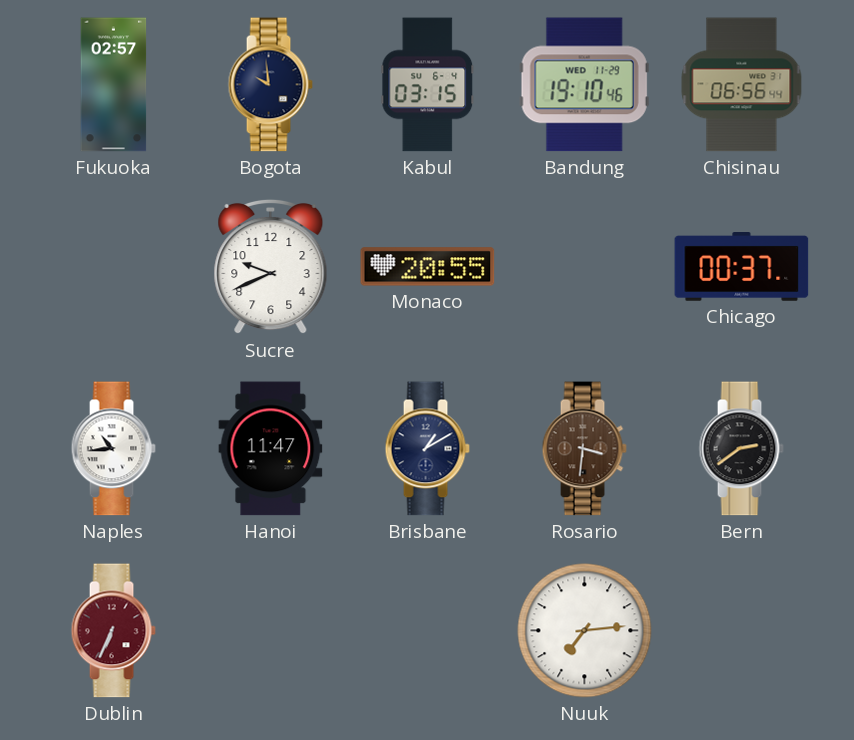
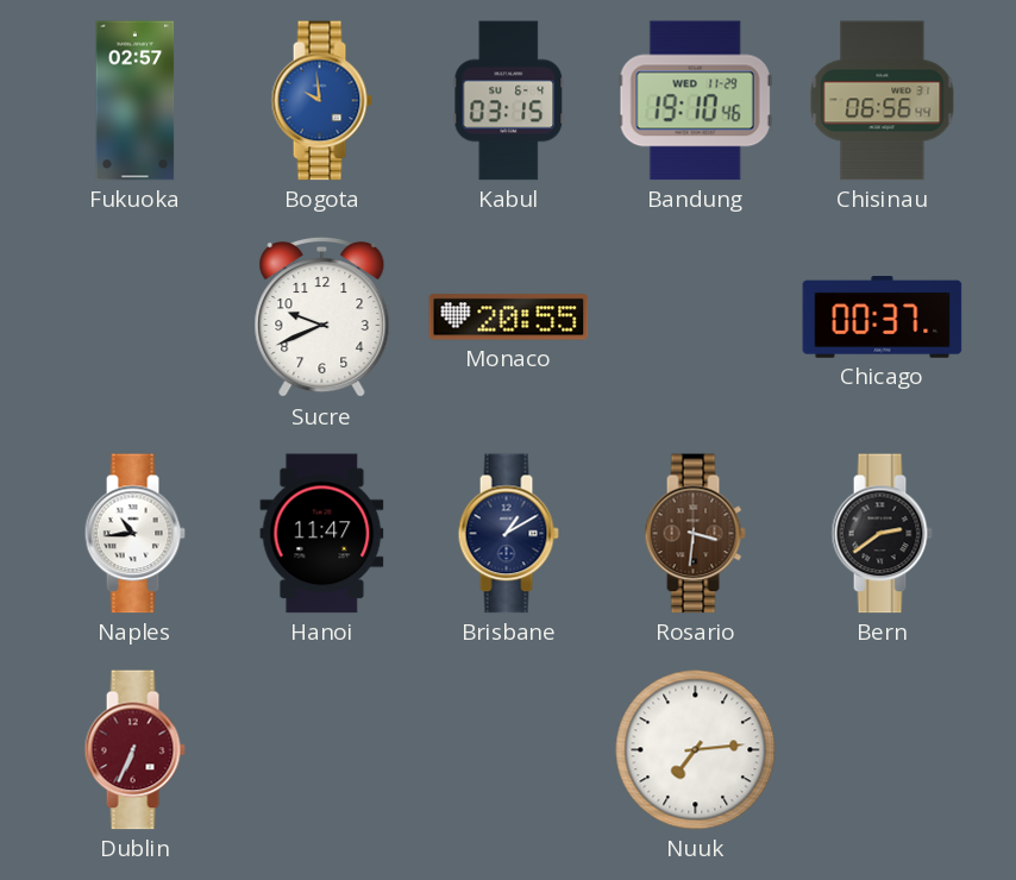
Bogota dial: navy -> blue (321, 101)
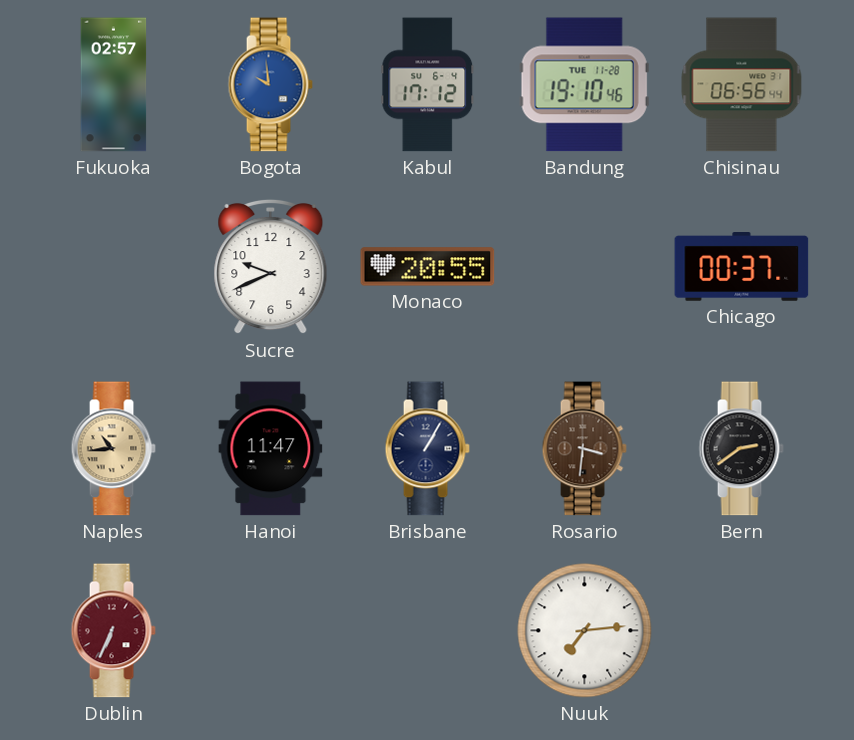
Kabul: 03:15 -> 17:12 (428, 85)
Bandung date: WED 11-29 -> TUE 11-28 (584, 85)
Naples dial: white -> champagne (113, 449)
Brisbane: 1:10 -> 1:05 (427, 449)
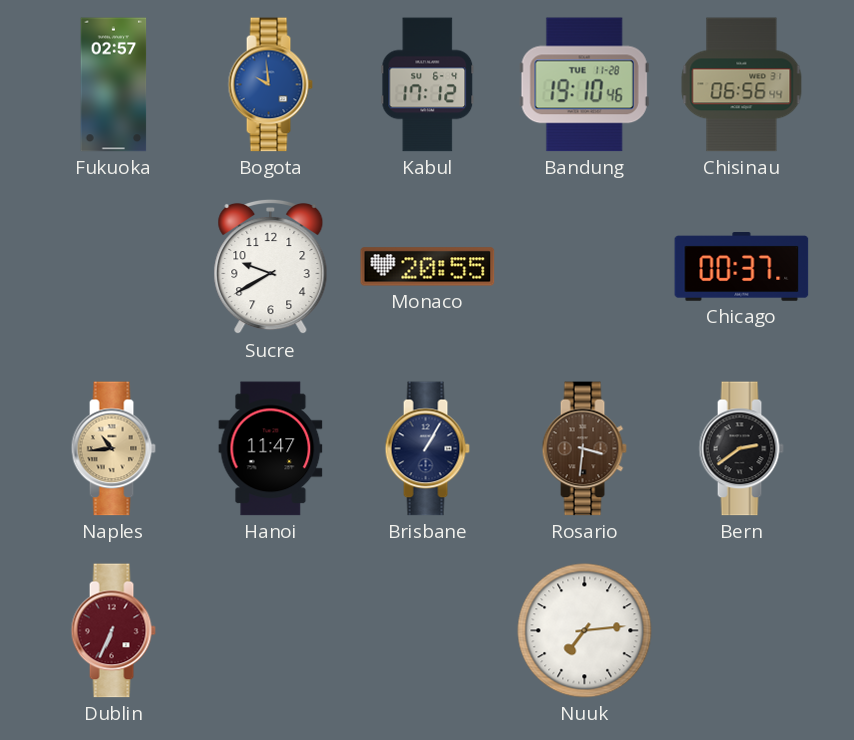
Sucre: 9:41 -> 9:40 (271, 267)
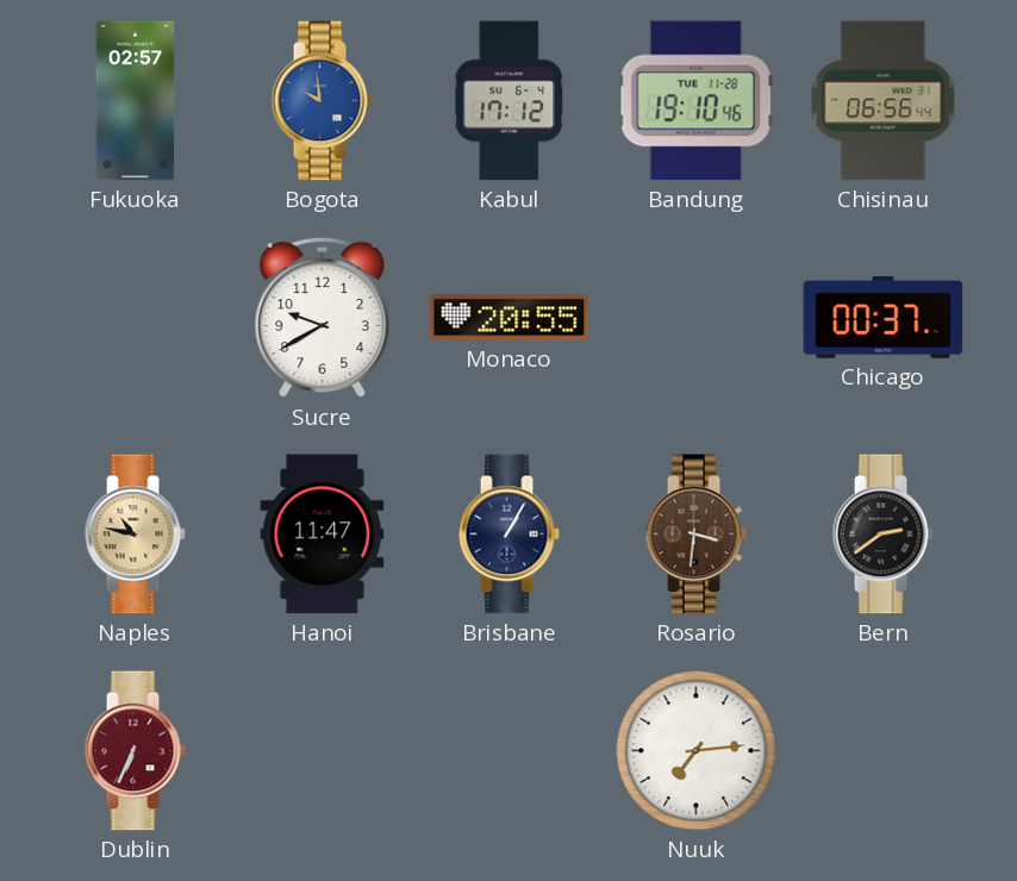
Naples: 10:44 -> 10:47 (135, 535)
